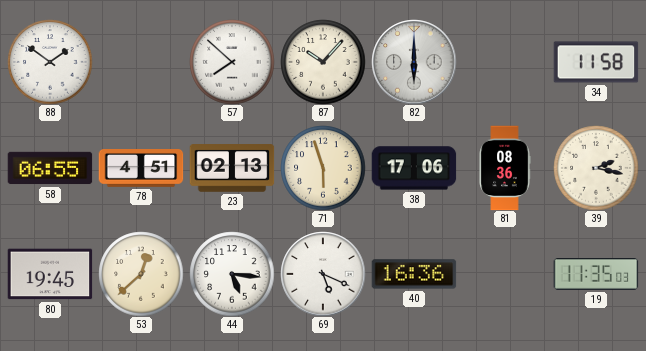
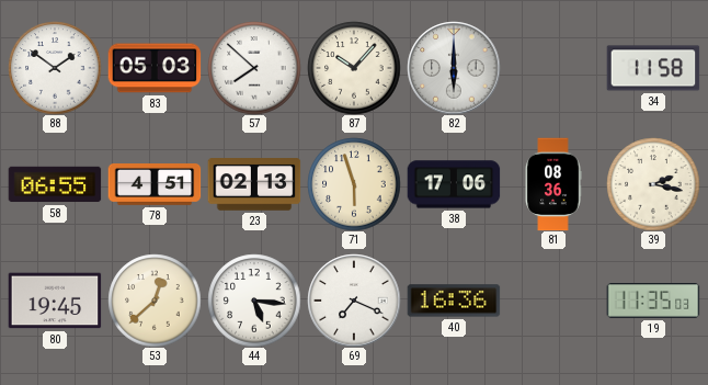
83: none -> 05:03 (155, 68)
69: 5:19 -> 7:19 (354, 301)
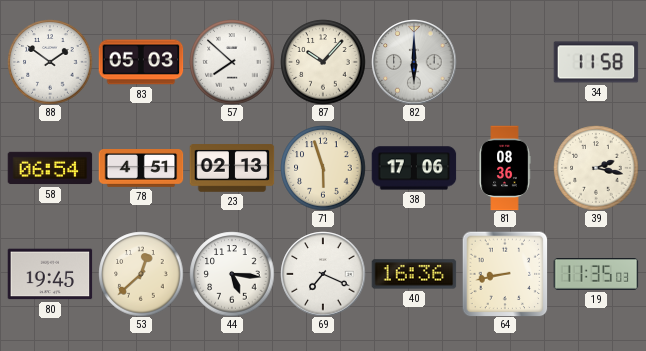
58: 06:55 -> 06:54 (50, 168)
64: none -> 8:43 (505, 274)
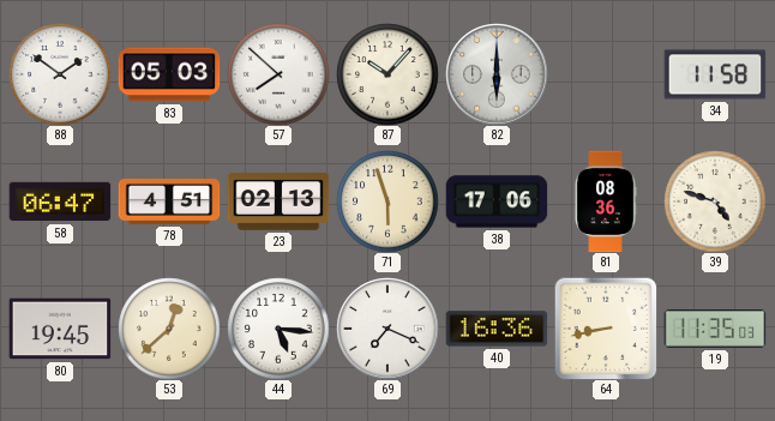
58: 06:54 -> 06:47 (60, 202)
39: 2:17 -> 4:48 (715, 202)
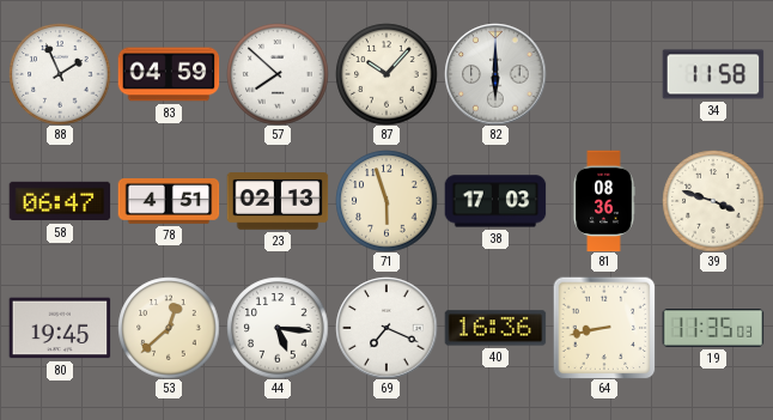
88: 1:51 -> 1:56 (60, 74)
83: 05:03 -> 04:59 (169, 74)
38: 17:06 -> 17:03 (495, 201)
39: 4:48 -> 3:48 (713, 201)
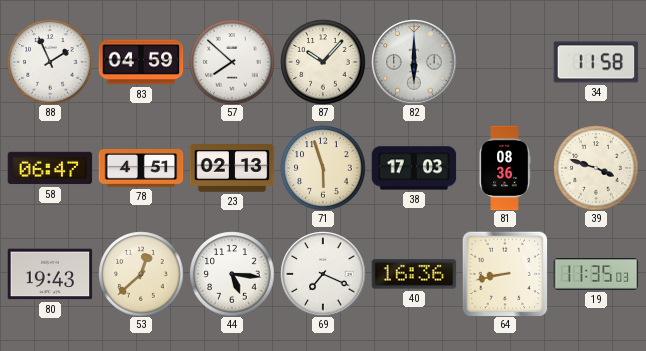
80: 19:45 -> 19:43 (50, 274)
